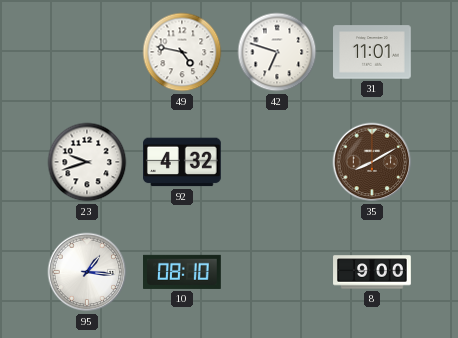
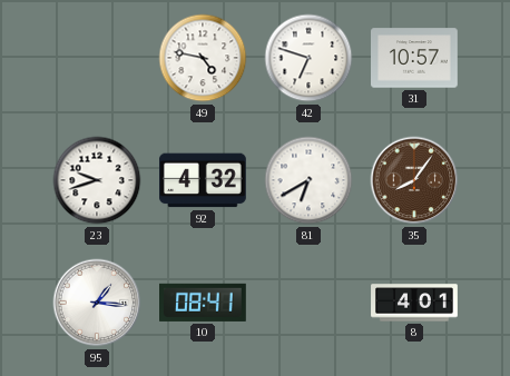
31: 11:01 -> 10:57 (415, 58)
81: none -> 6:40 (308, 180)
35: 8:10 -> 8:06 (414, 180)
10: 08:10 -> 08:41 (204, 303)
8: 9:00 -> 4:01 (414, 303)
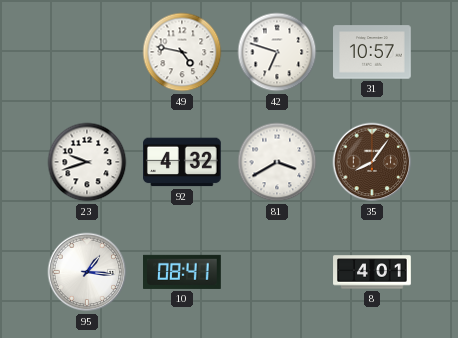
81: 6:40 -> 3:40 (277, 162)
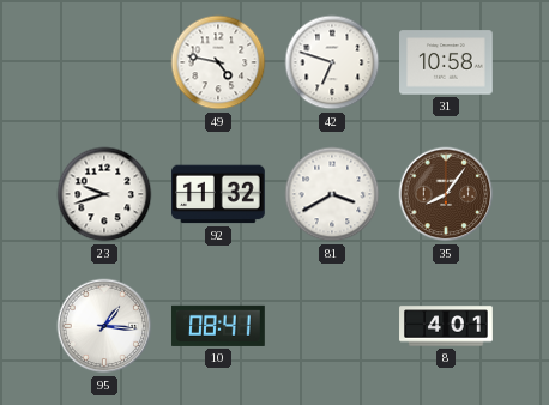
31: 10:57 -> 10:58 (447, 62)
92: 4:32 -> 11:32 (219, 194)
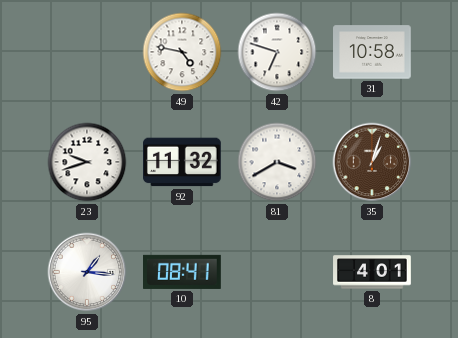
35: 8:06 -> 1:03 (372, 162)
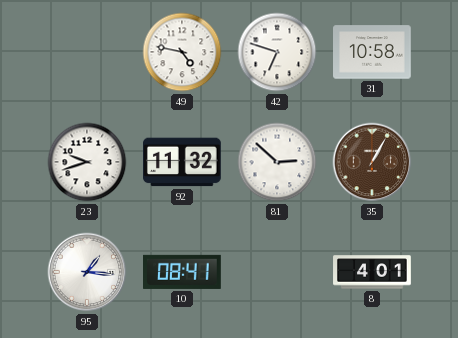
81: 3:40 -> 2:52 (277, 162)
35: 1:03 -> 1:05 (372, 162)
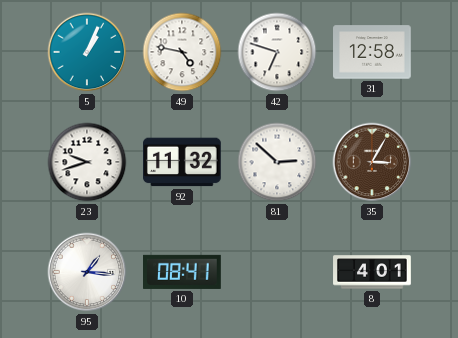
5: none -> 1:04 (87, 52)
31: 10:58 -> 12:58 (373, 52)
35: 1:05 -> 3:05 (372, 162)
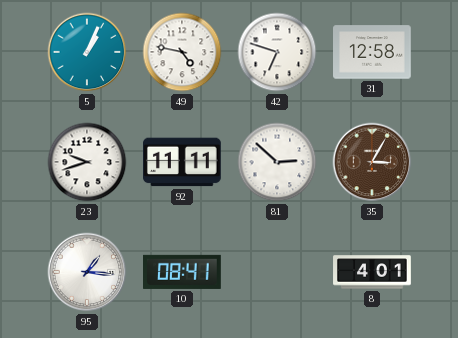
92: 11:32 -> 11:11 (183, 162)
